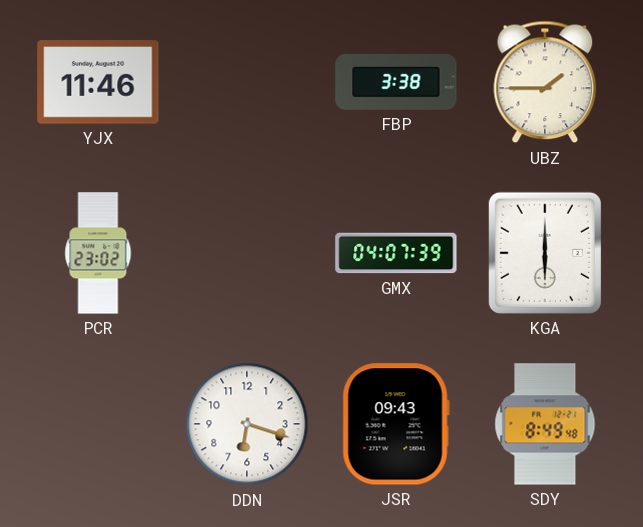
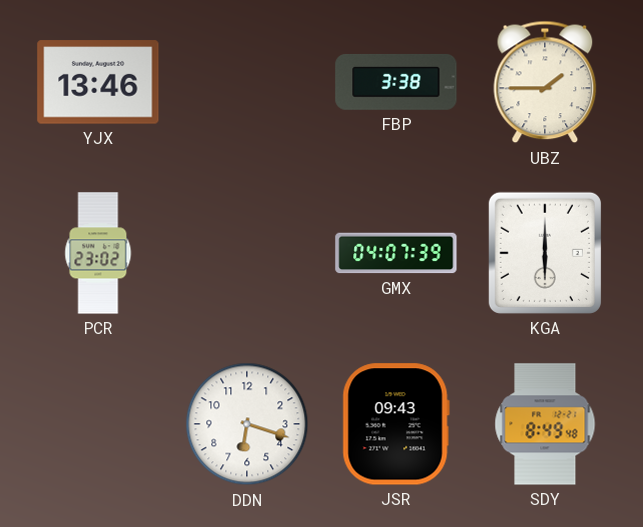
YJX: 11:46 -> 13:46 (98, 82)
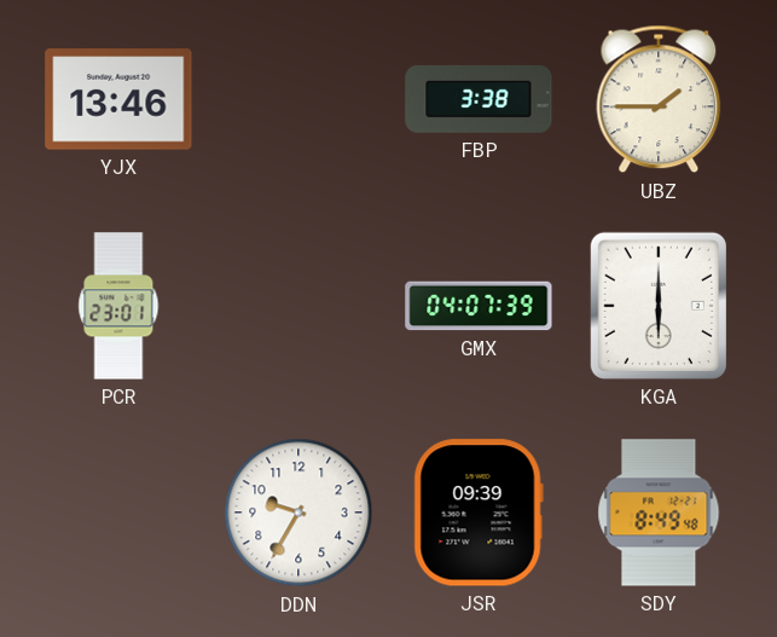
PCR: 23:02 -> 23:01 (118, 306)
DDN: 6:18 -> 9:35 (298, 513)
JSR: 09:43 -> 09:39 (479, 513)
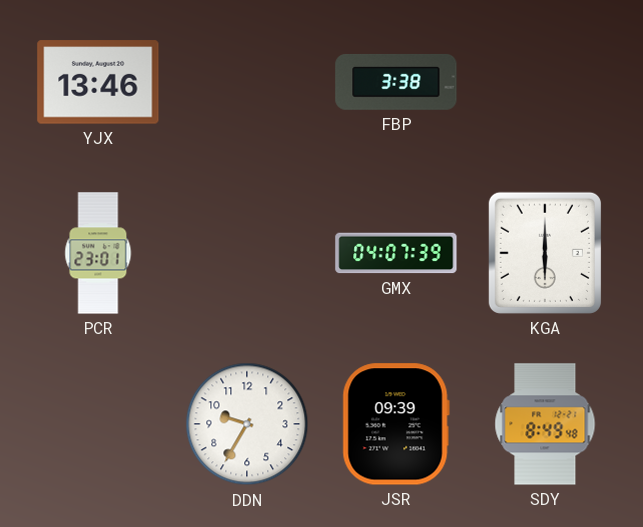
UBZ: 1:45 -> none (659, 99)
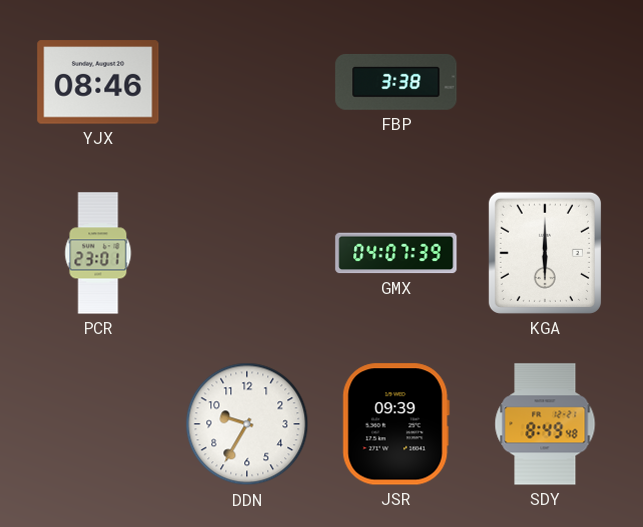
YJX: 13:46 -> 08:46 (98, 82)
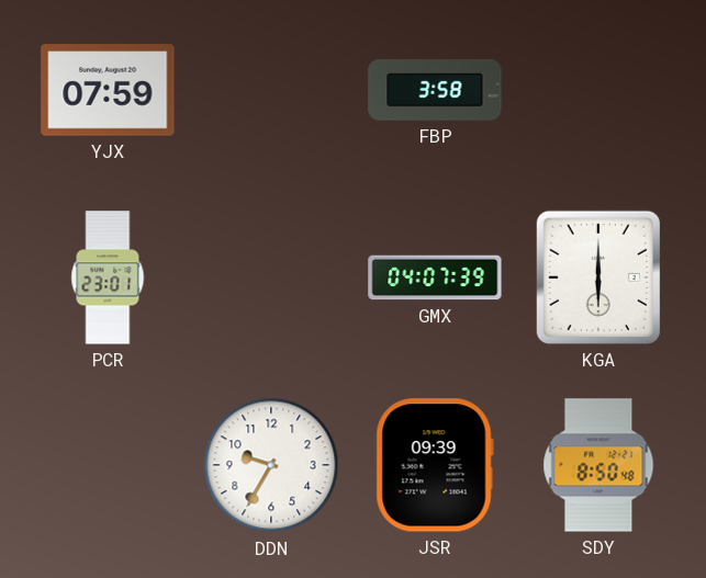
YJX: 08:46 -> 07:59 (108, 90)
FBP: 3:38 -> 3:58 (435, 90)
SDY: 8:49 -> 8:50 (598, 465)
